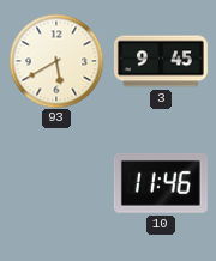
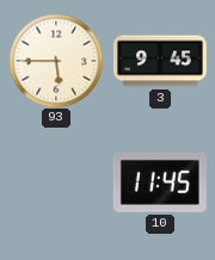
93: 5:40 -> 5:45 (56, 61)
10: 11:46 -> 11:45 (160, 182)
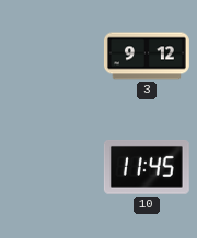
93: 5:45 -> none (56, 61)
3: 9:45 -> 9:12 (147, 56)
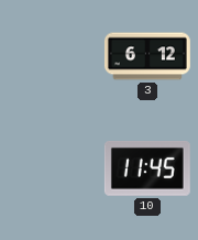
3: 9:12 -> 6:12 (147, 56)
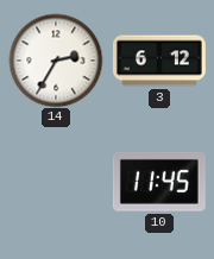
14: none -> 2:35 (56, 61)
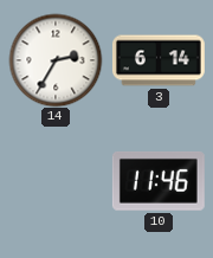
3: 6:12 -> 6:14 (159, 60)
10: 11:45 -> 11:46 (159, 181)
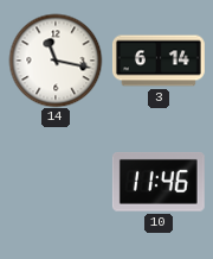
14: 2:35 -> 11:17 (56, 61)
